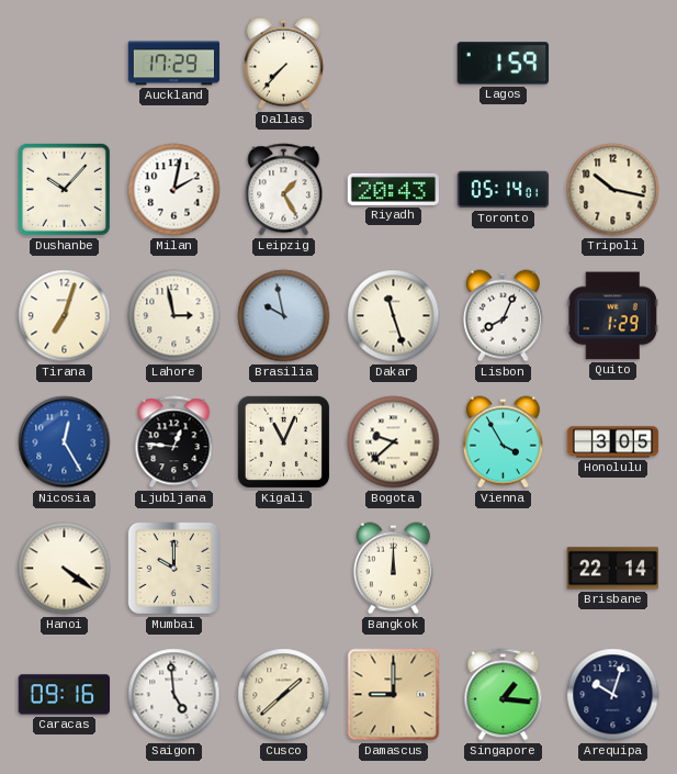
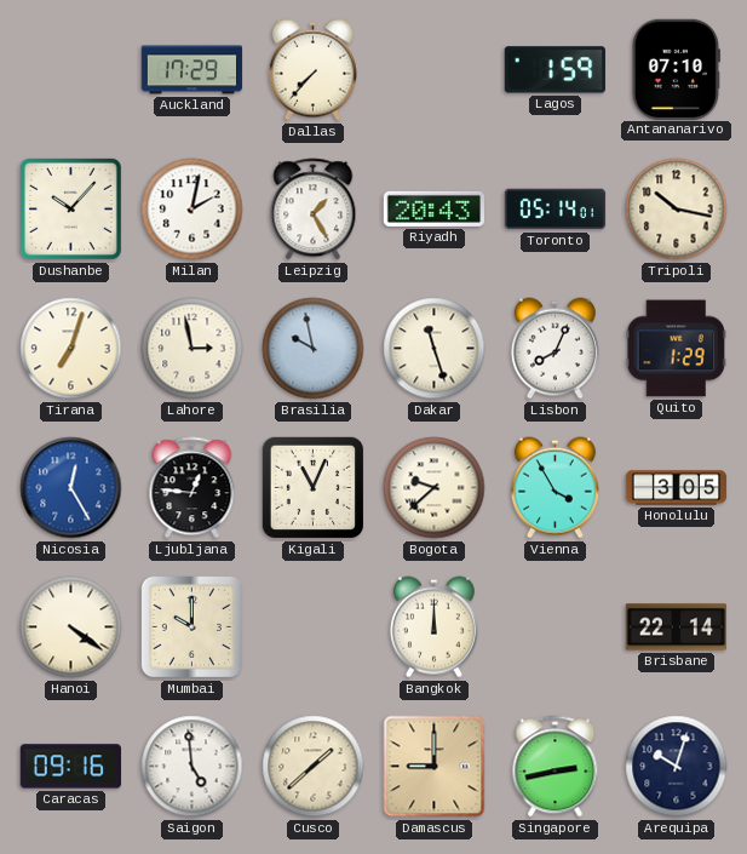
Antananarivo: none -> 07:10 (676, 69)
Singapore: 1:16 -> 2:43 (556, 767)
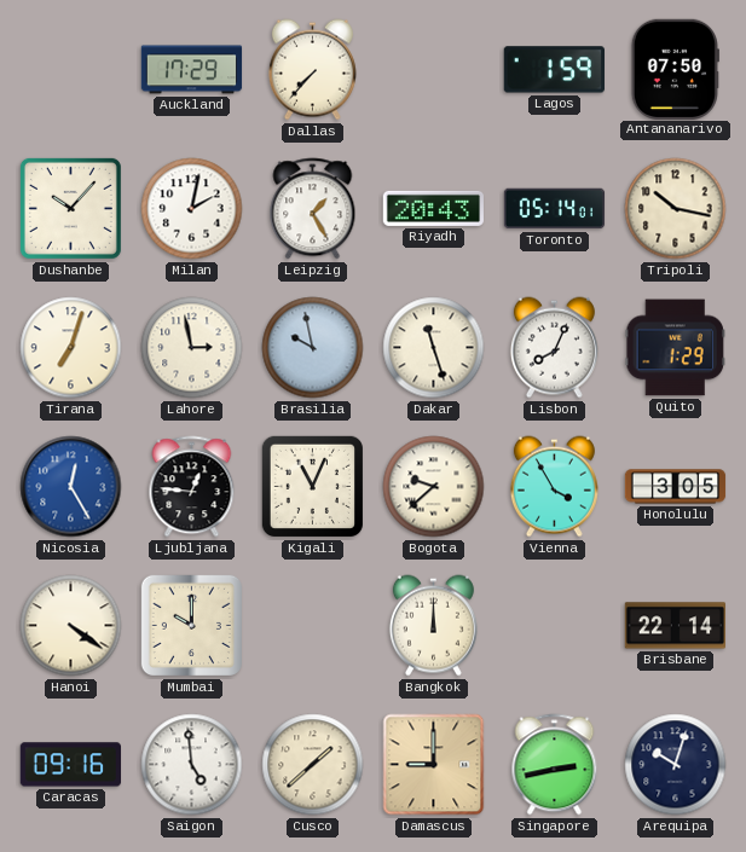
Antananarivo: 07:10 -> 07:50 (675, 69)
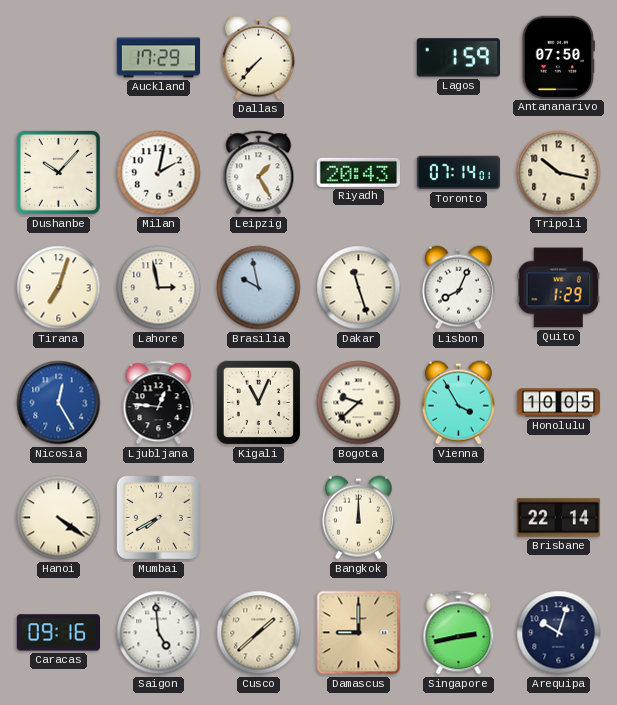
Toronto: 05:14 -> 07:14 (459, 173)
Honolulu: 3:05 -> 10:05 (559, 403)
Mumbai: 10:00 -> 7:40 (158, 517)
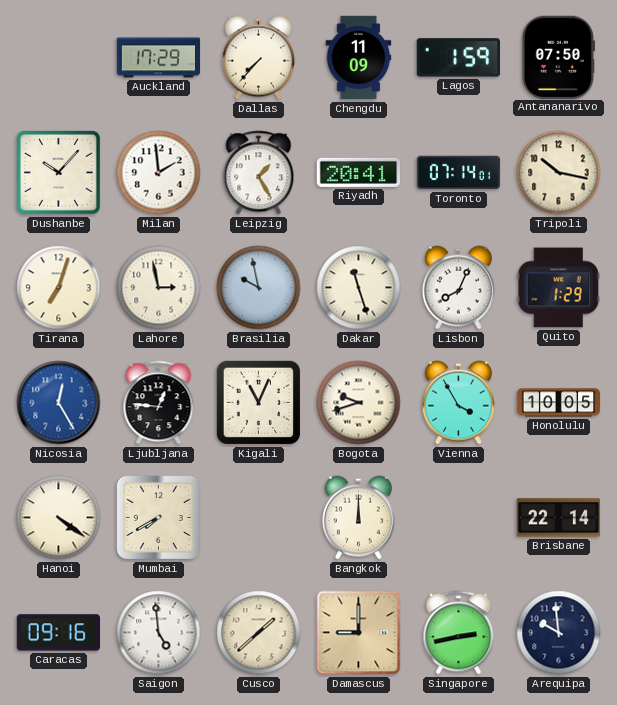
Chengdu: none -> 11:09 (359, 58)
Milan: 2:02 -> 1:59 (159, 173)
Riyadh: 20:43 -> 20:41 (358, 172)
Bogota: 9:38 -> 9:42 (359, 403)
Arequipa: 10:03 -> 9:59 (559, 633)
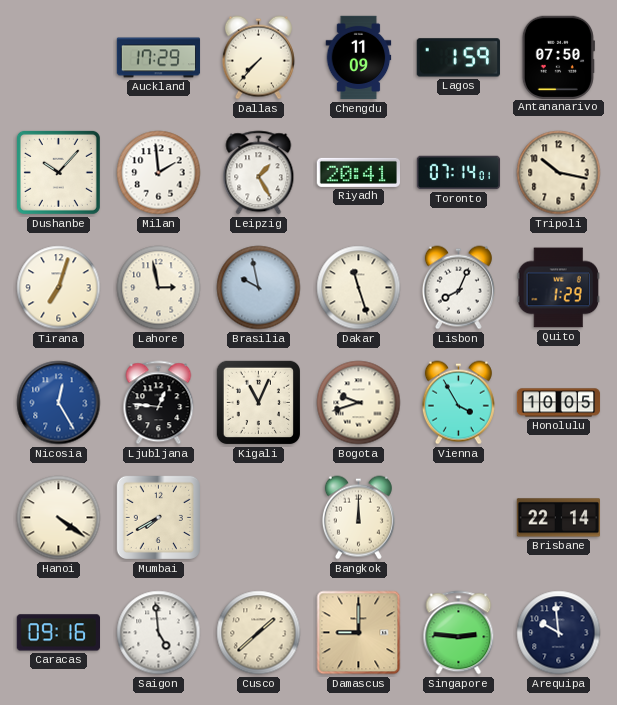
Singapore: 2:43 -> 2:46 (459, 633)
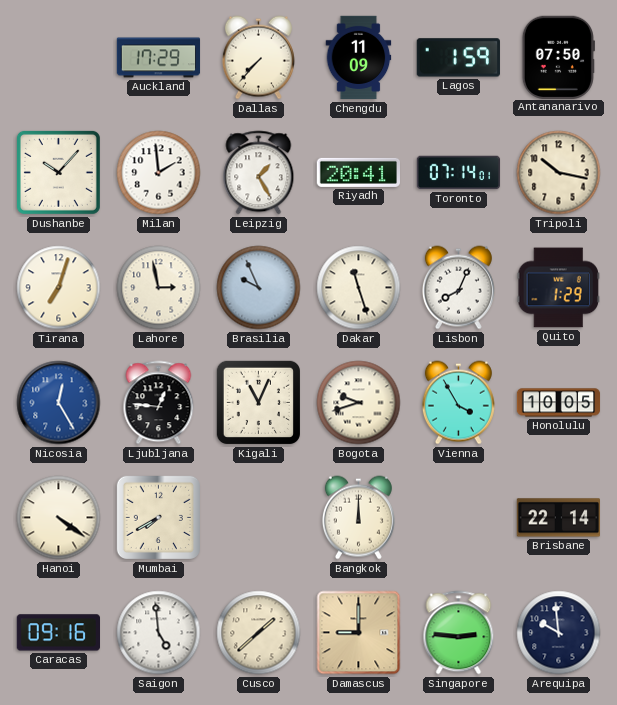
Brasilia: 9:58 -> 9:56 (259, 288)
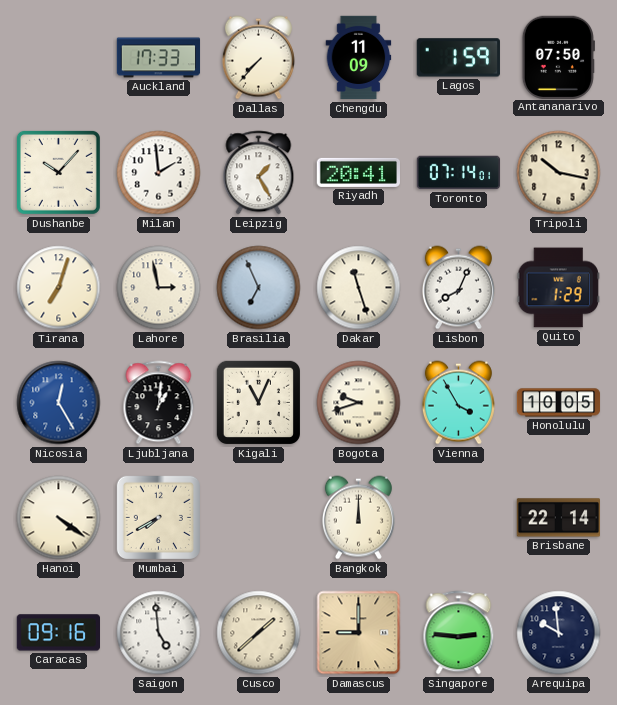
Auckland: 17:29 -> 17:33 (159, 58)
Brasilia: 9:56 -> 6:56 (259, 288)
Ljubljana: 12:46 -> 1:01 (159, 403)
